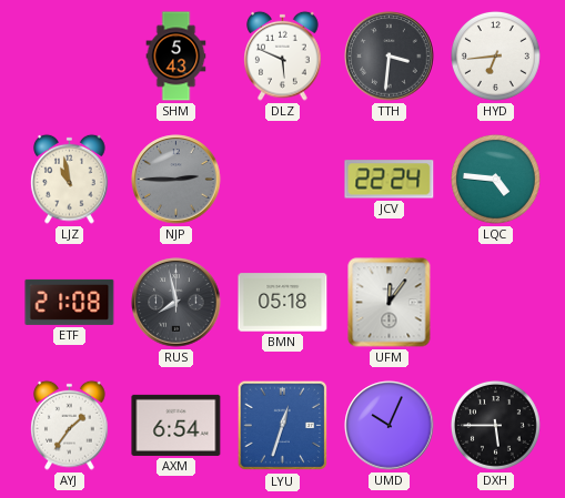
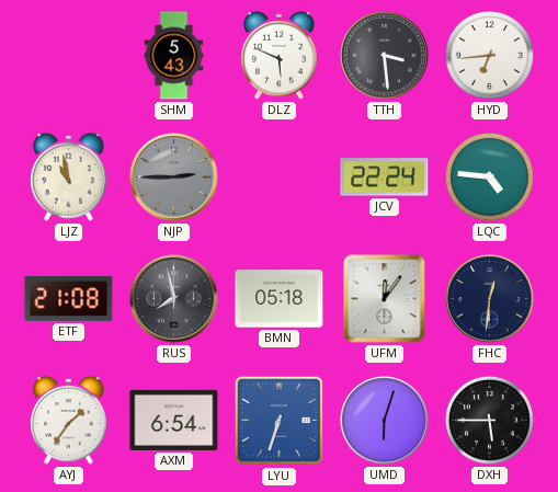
TTH: 3:31 -> 3:29 (385, 56)
FHC: none -> 12:31 (490, 299)
LYU: 12:33 -> 6:33 (280, 421)
UMD: 10:04 -> 6:03 (385, 421)
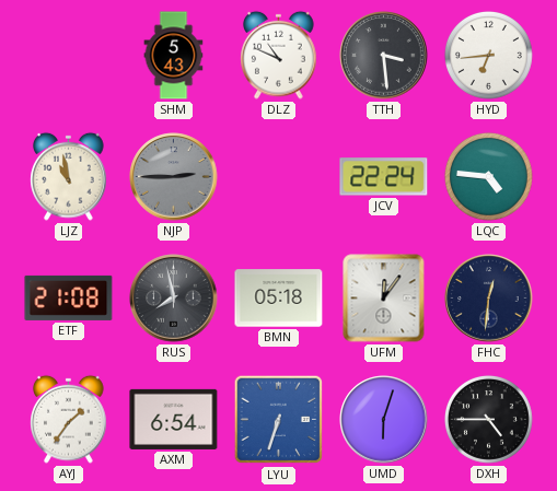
DLZ: 5:49 -> 10:49 (279, 55)
DXH: 5:45 -> 4:45 (488, 419)
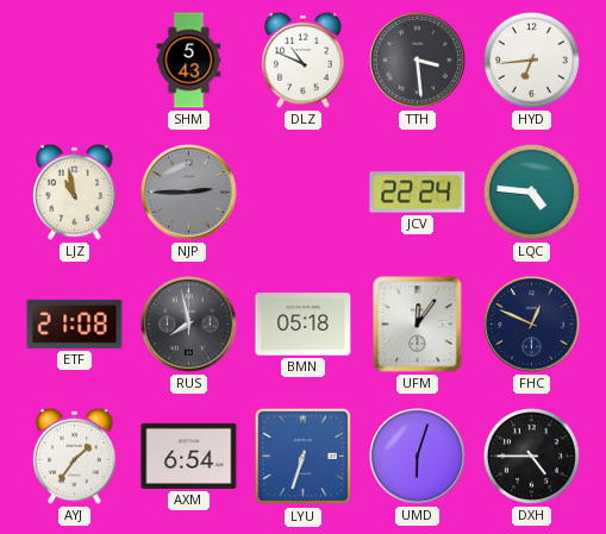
FHC: 12:31 -> 12:49 (532, 325)
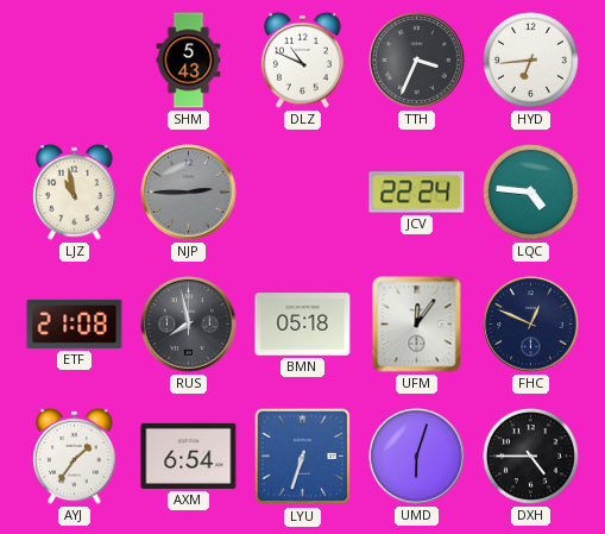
TTH: 3:29 -> 3:34 (417, 61)
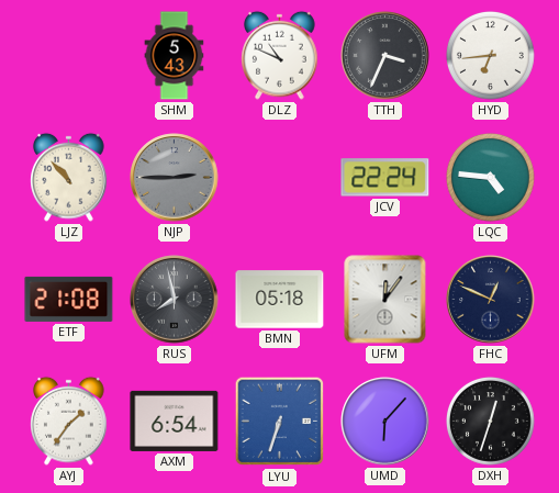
LJZ: 10:58 -> 10:53 (69, 177)
UMD: 6:03 -> 6:07 (385, 422)
DXH: 4:45 -> 12:33 (490, 421)
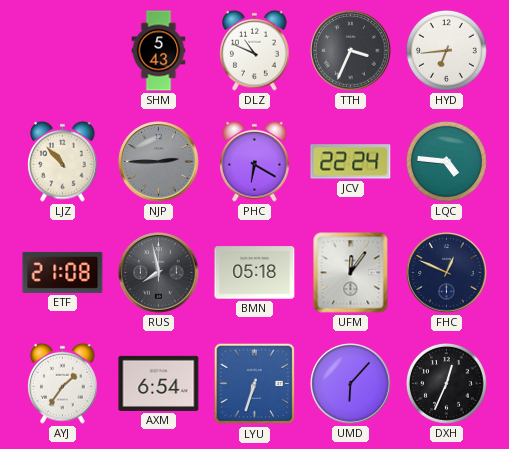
PHC: none -> 6:20 (255, 161)
DXH: 12:33 -> 12:34 (446, 383)
